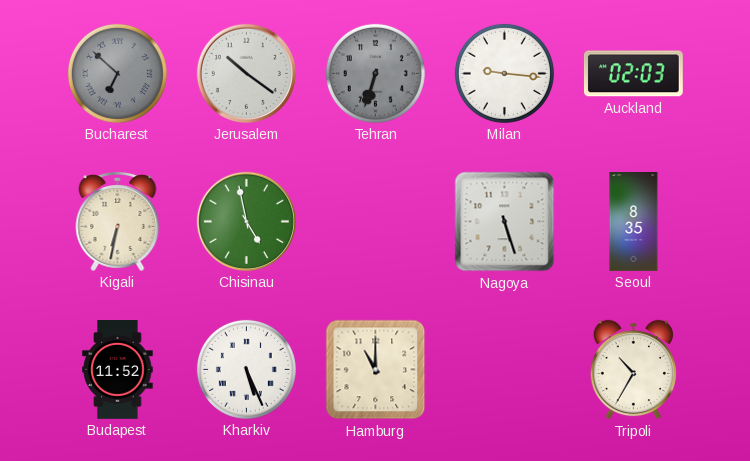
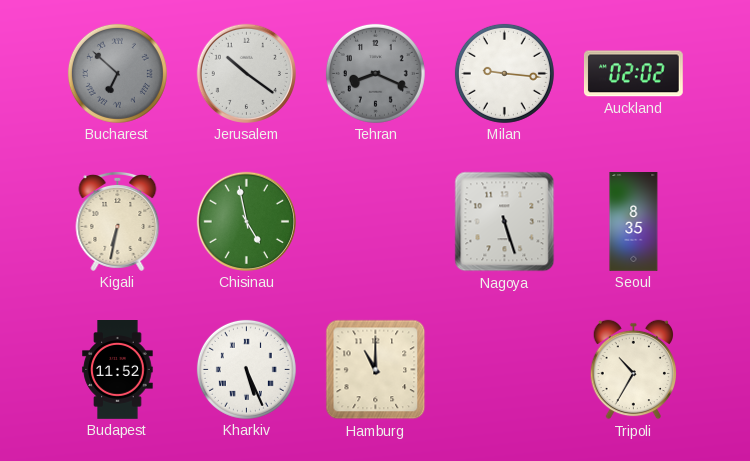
Tehran: 6:33 -> 8:19 (375, 73)
Auckland: 02:03 -> 02:02 (633, 74)
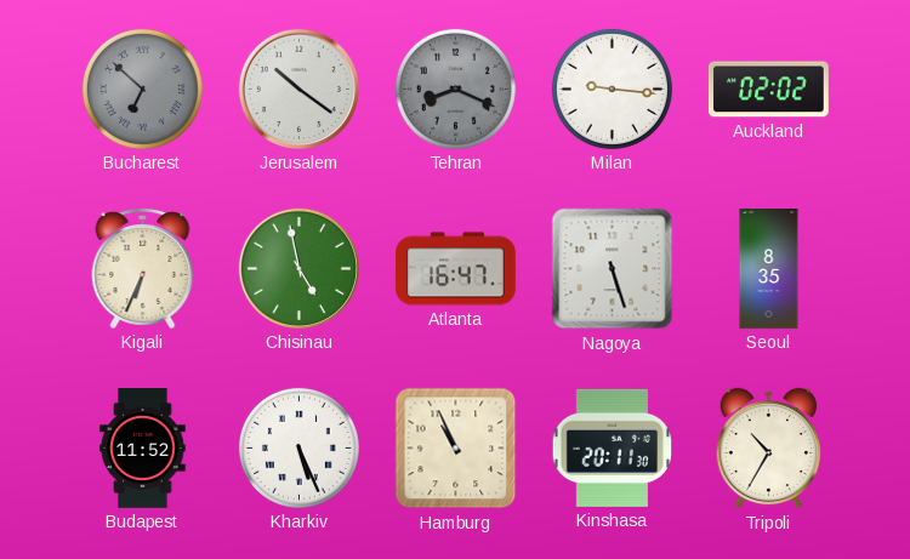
Kigali: 6:32 -> 6:34 (143, 268)
Atlanta: none -> 16:47 (456, 269)
Hamburg: 11:00 -> 10:56 (456, 449)
Kinshasa: none -> 20:11 (612, 447)
